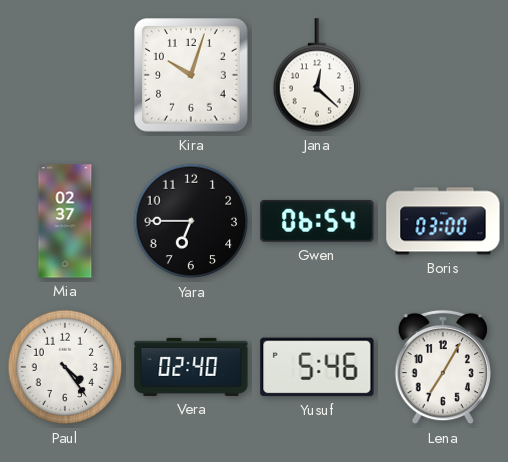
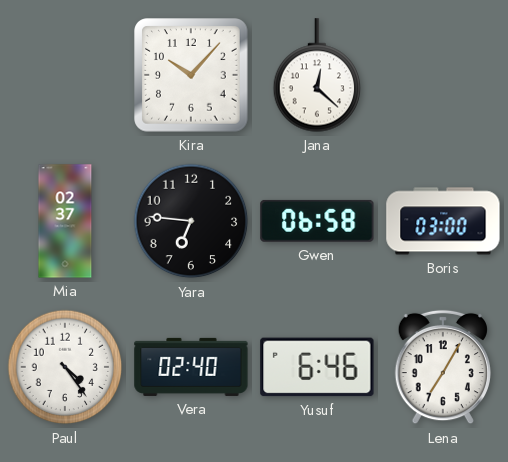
Kira: 10:03 -> 10:07 (191, 75)
Yara: 6:45 -> 6:46 (191, 221)
Gwen: 06:54 -> 06:58 (317, 221)
Yusuf: 5:46 -> 6:46 (317, 367)
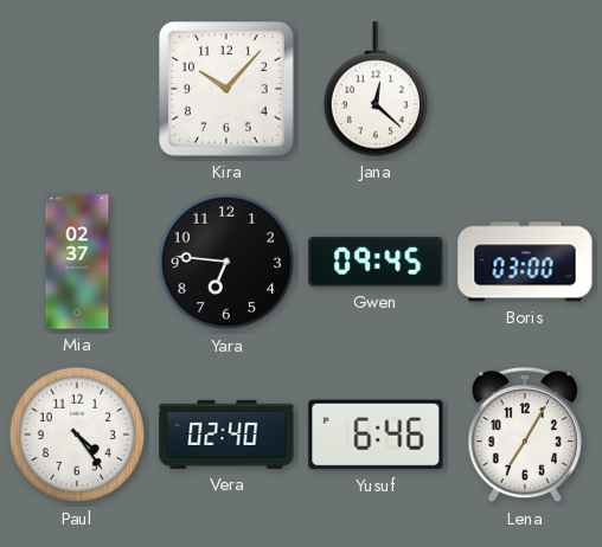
Gwen: 06:58 -> 09:45 (376, 262)
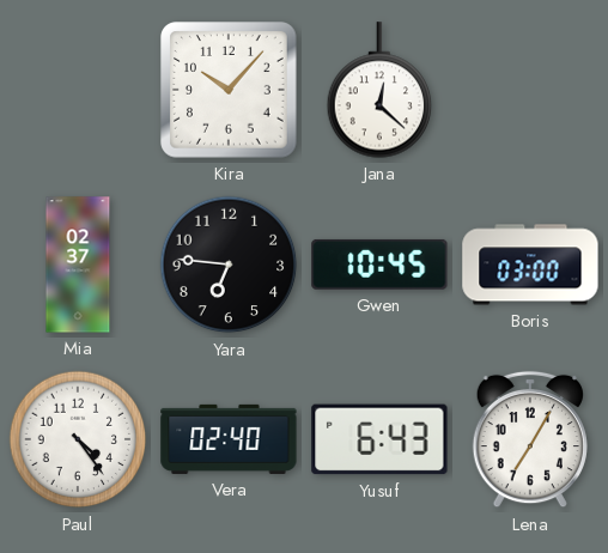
Gwen: 09:45 -> 10:45 (379, 265)
Yusuf: 6:46 -> 6:43 (379, 439)
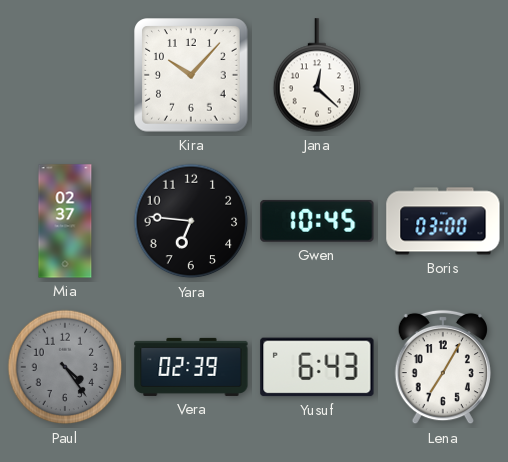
Paul dial: white -> grey (65, 367)
Vera: 02:40 -> 02:39 (191, 367)
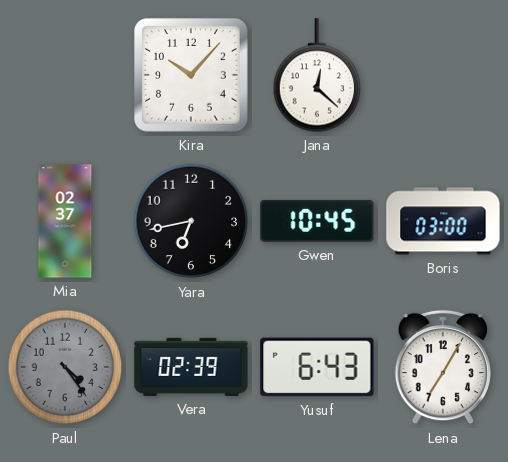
Yara: 6:46 -> 6:43 (191, 221)
